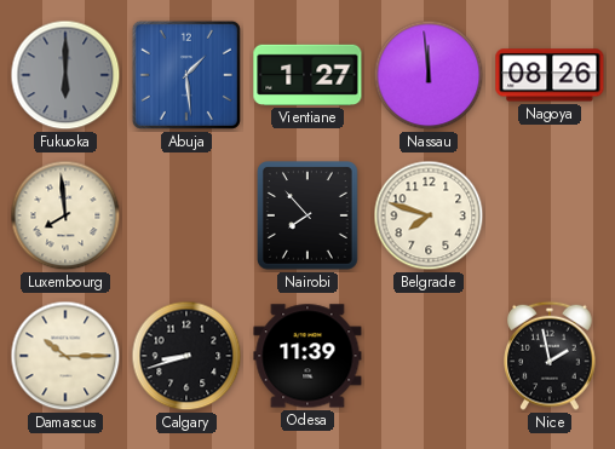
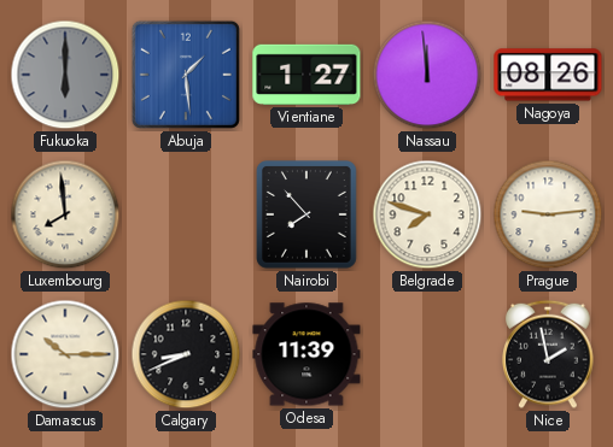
Prague: none -> 9:14 (548, 214)
Calgary: 8:42 -> 8:41 (186, 354)
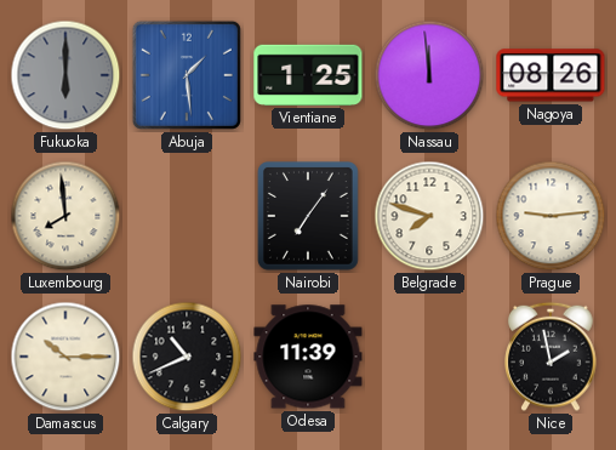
Vientiane: 1:27 -> 1:25 (308, 75)
Nairobi: 7:53 -> 7:06 (309, 217)
Calgary: 8:41 -> 10:41 (187, 357)
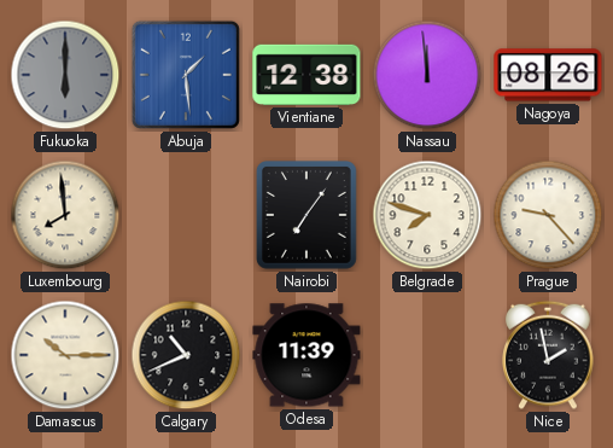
Vientiane: 1:25 -> 12:38 (306, 75)
Prague: 9:14 -> 9:23 (548, 215)
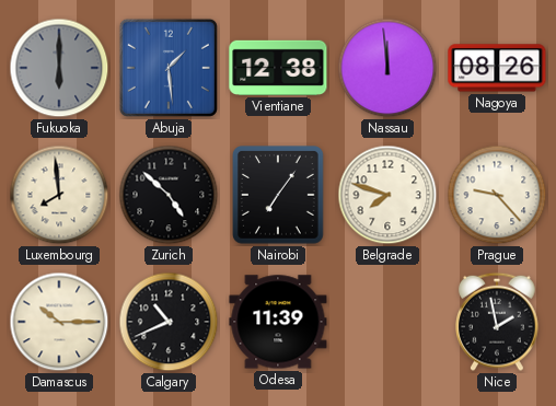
Zurich: none -> 4:52 (169, 195)
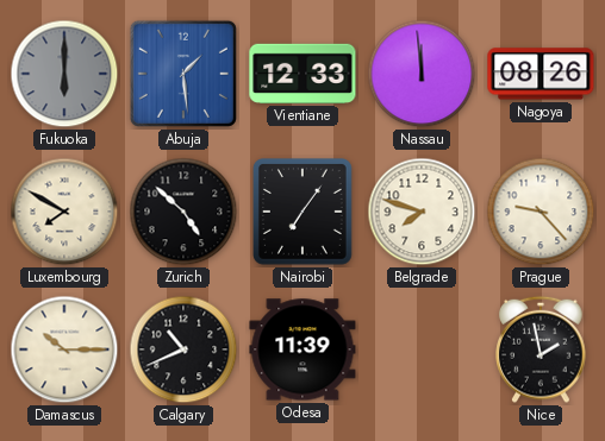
Vientiane: 12:38 -> 12:33 (302, 74)
Luxembourg: 7:59 -> 7:50 (64, 212)
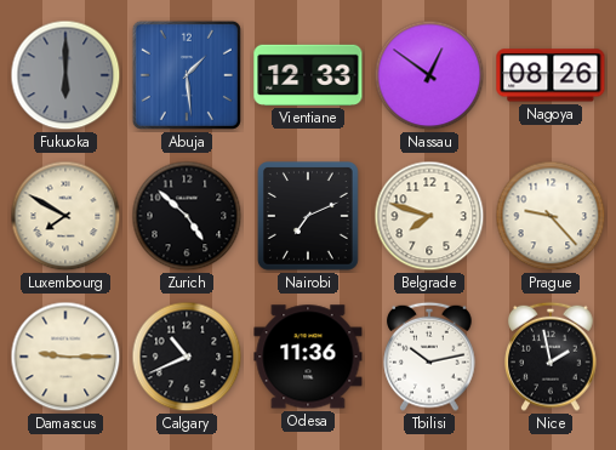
Nassau: 11:59 -> 12:51 (429, 75)
Nairobi: 7:06 -> 7:11 (309, 217)
Damascus: 10:15 -> 9:15 (65, 357)
Odesa: 11:39 -> 11:36 (308, 357)
Tbilisi: none -> 10:13 (429, 357)
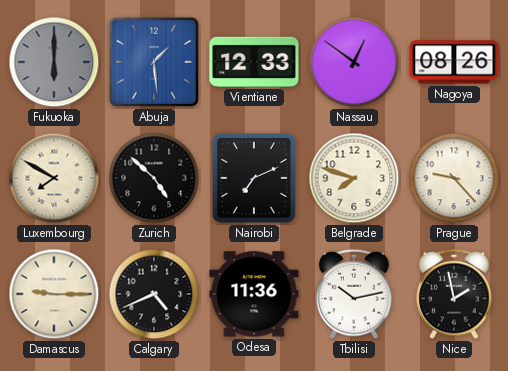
Calgary: 10:41 -> 4:41 (154, 294)
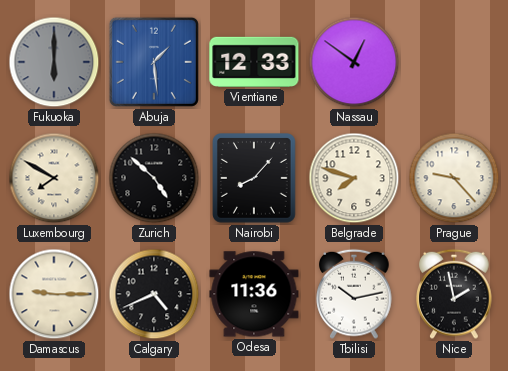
Nagoya: 08:26 -> none (454, 62)
Nairobi: 7:11 -> 8:07 (255, 179)
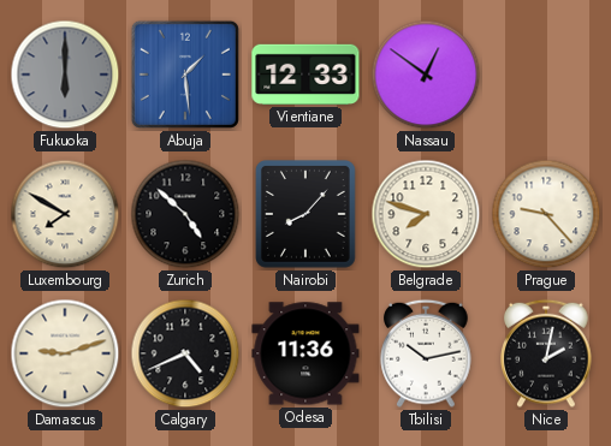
Damascus: 9:15 -> 9:12 (65, 353)
Nice: 1:58 -> 2:02 (546, 353)
